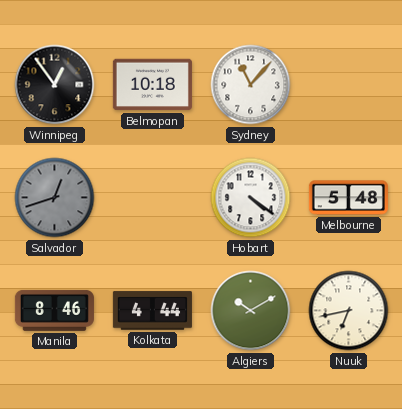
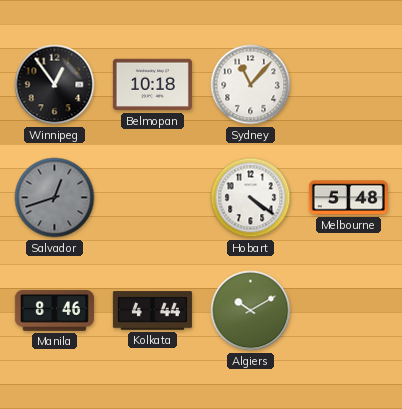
Nuuk: 6:43 -> none (349, 311)
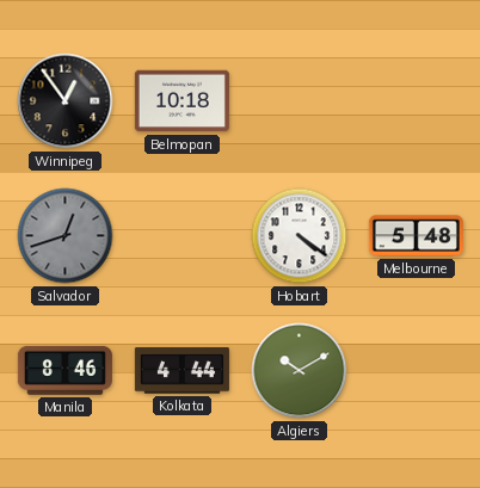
Sydney: 11:07 -> none (251, 85)
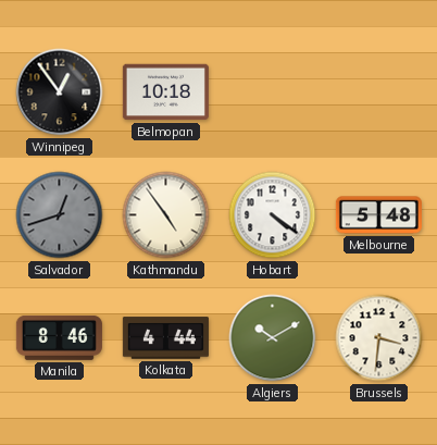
Kathmandu: none -> 4:54 (166, 215)
Brussels: none -> 3:31 (379, 338)
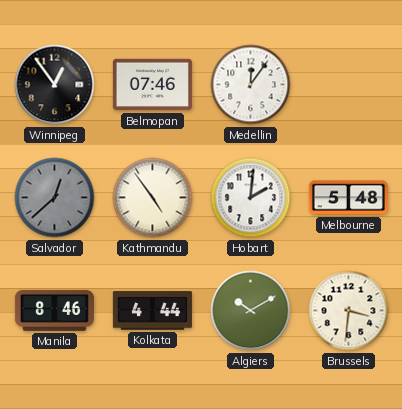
Belmopan: 10:18 -> 07:46 (152, 85)
Medellin: none -> 12:06 (251, 85)
Salvador: 12:42 -> 12:38 (55, 198)
Hobart: 4:21 -> 2:01 (251, 198)
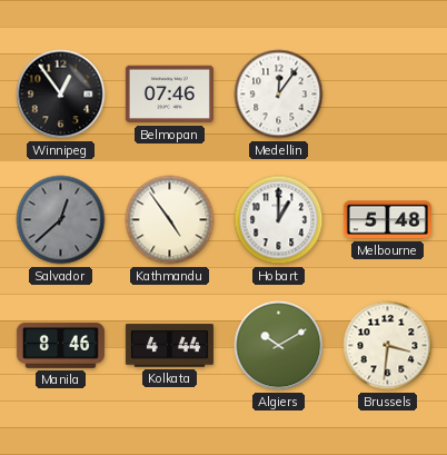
Hobart: 2:01 -> 1:00 (279, 220)
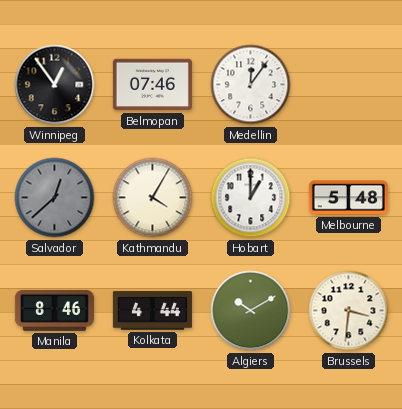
Kathmandu: 4:54 -> 4:05 (153, 198)
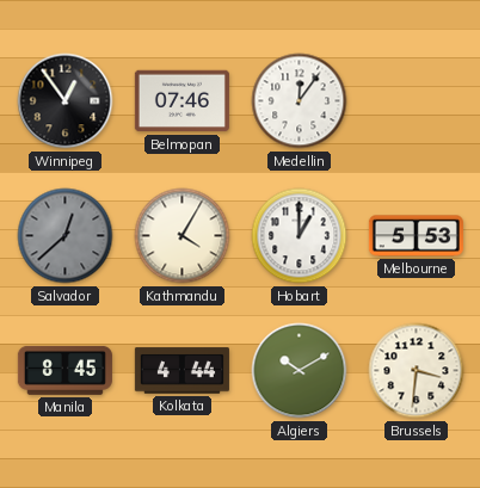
Melbourne: 5:48 -> 5:53 (416, 236)
Manila: 8:46 -> 8:45 (64, 370)
